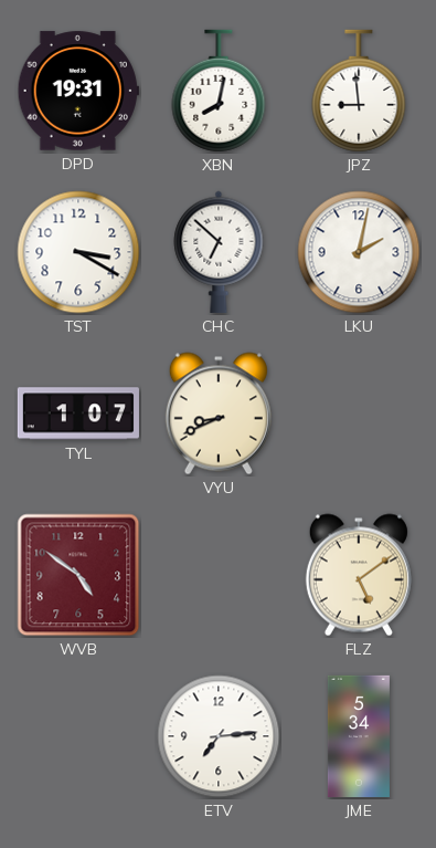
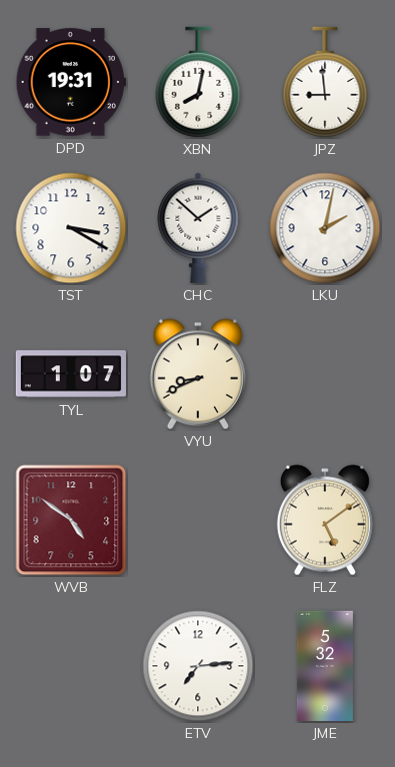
CHC: 6:52 -> 1:52 (198, 228)
JME: 5:34 -> 5:32 (325, 666)
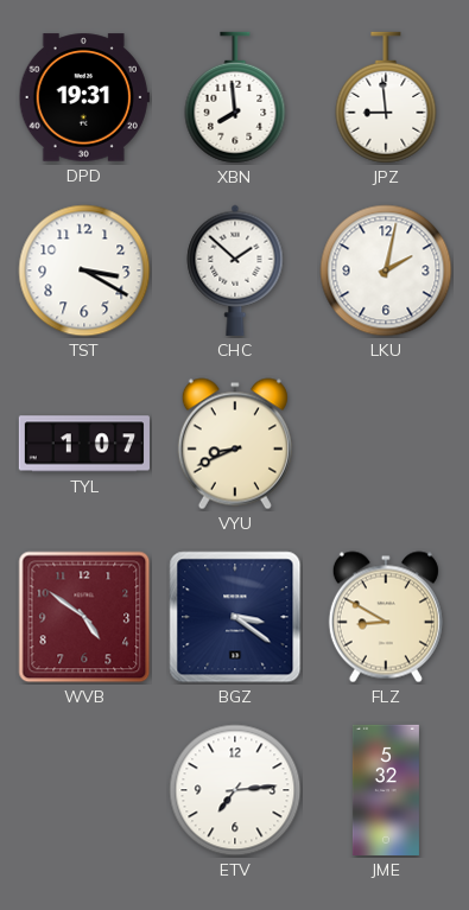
XBN: 8:02 -> 7:59 (235, 97)
BGZ: none -> 3:21 (235, 617)
FLZ: 5:09 -> 8:50 (386, 617)
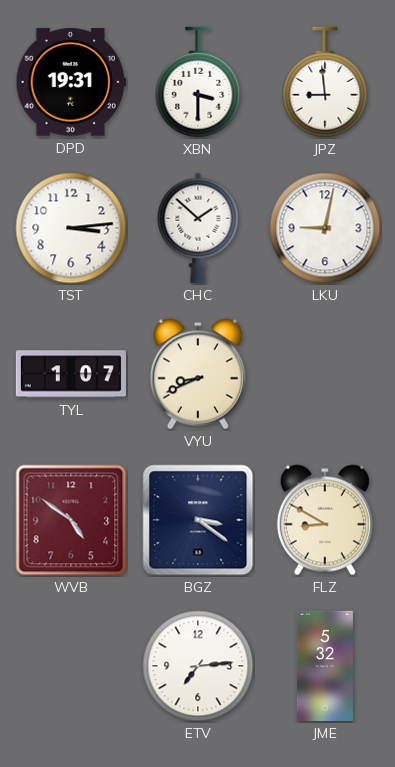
XBN: 7:59 -> 3:30 (198, 82)
TST: 3:20 -> 3:14 (71, 228)
LKU: 2:02 -> 9:02 (325, 228)
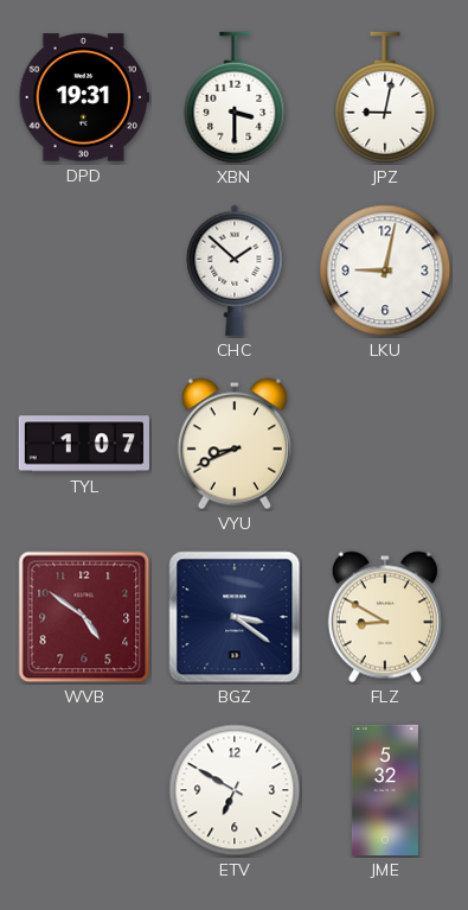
JPZ: 8:59 -> 9:02 (385, 97)
TST: 3:14 -> none (71, 228)
ETV: 7:14 -> 6:50 (235, 790)
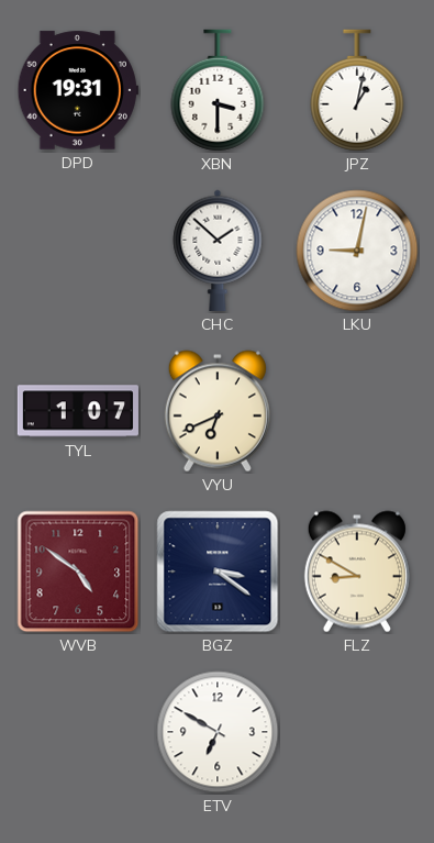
JPZ: 9:02 -> 1:02 (357, 90)
VYU: 8:41 -> 6:41 (218, 411)
JME: 5:32 -> none (385, 790)
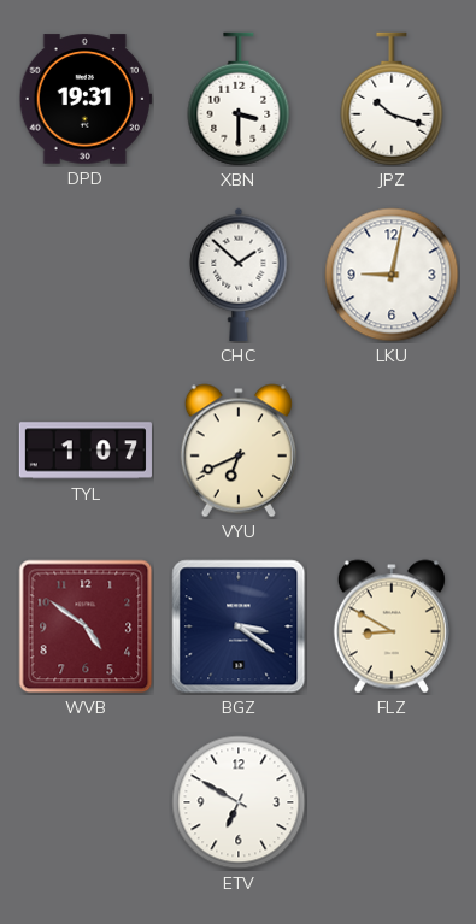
JPZ: 1:02 -> 10:18 (392, 99)
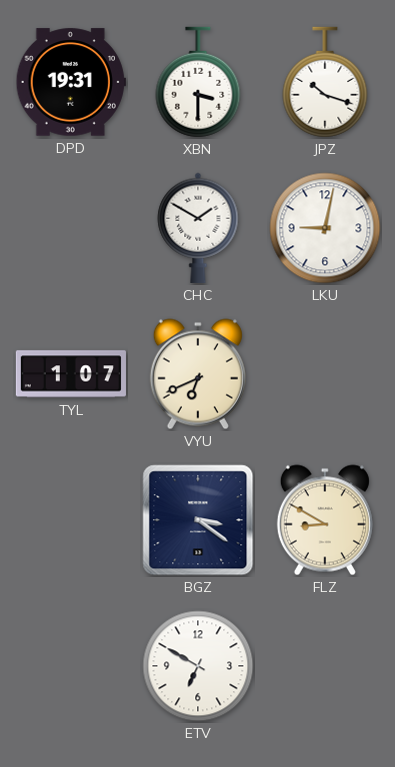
CHC: 1:52 -> 1:50 (198, 228)
WVB: 4:51 -> none (86, 626)
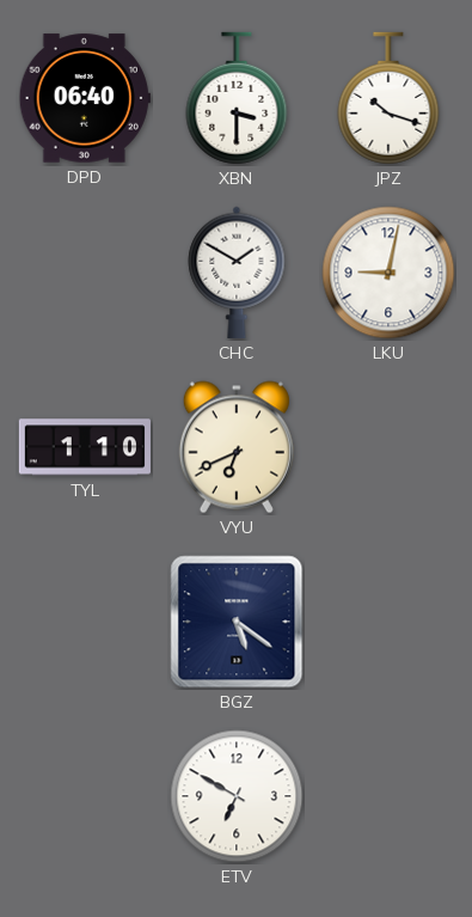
DPD: 19:31 -> 06:40 (85, 98)
TYL: 1:07 -> 1:10 (85, 447)
BGZ: 3:21 -> 5:21 (237, 622)
FLZ: 8:50 -> none (325, 520)
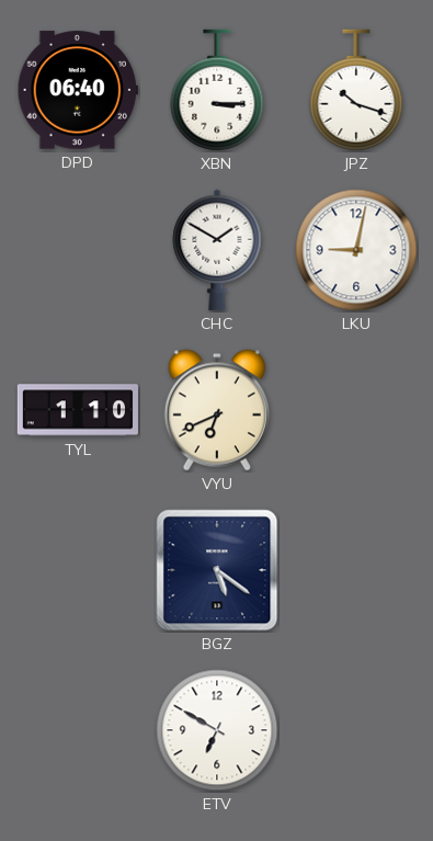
XBN: 3:30 -> 3:15 (217, 90)
